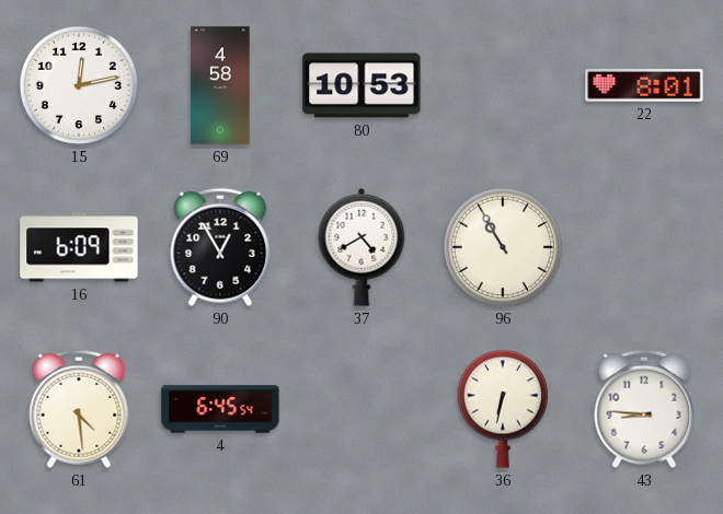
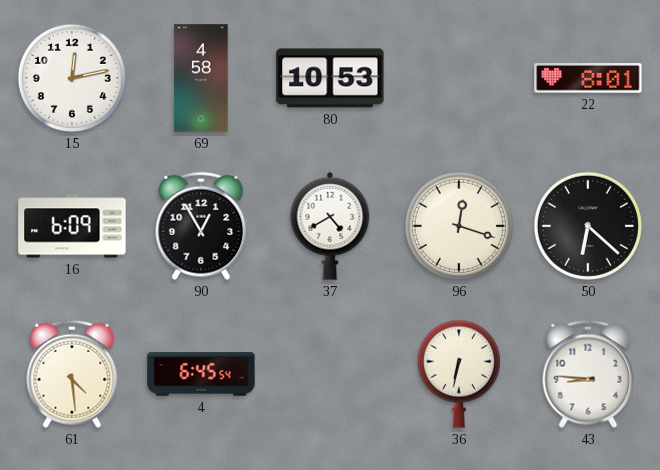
96: 10:55 -> 12:18 (459, 226)
50: none -> 6:22 (588, 226)
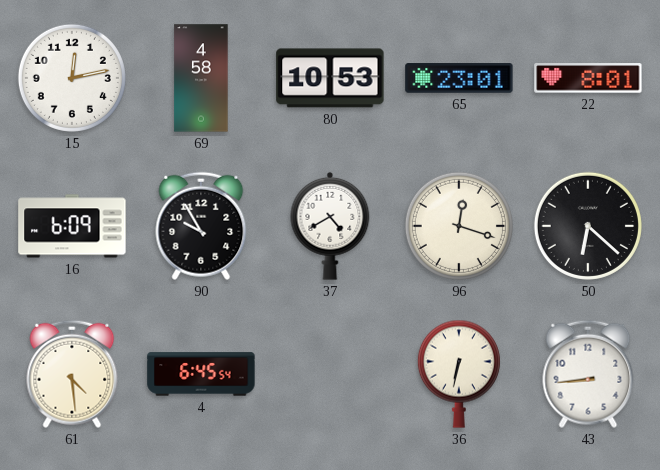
65: none -> 23:01 (459, 78)
90: 12:55 -> 9:55 (201, 226)
43: 8:46 -> 8:44 (588, 374)
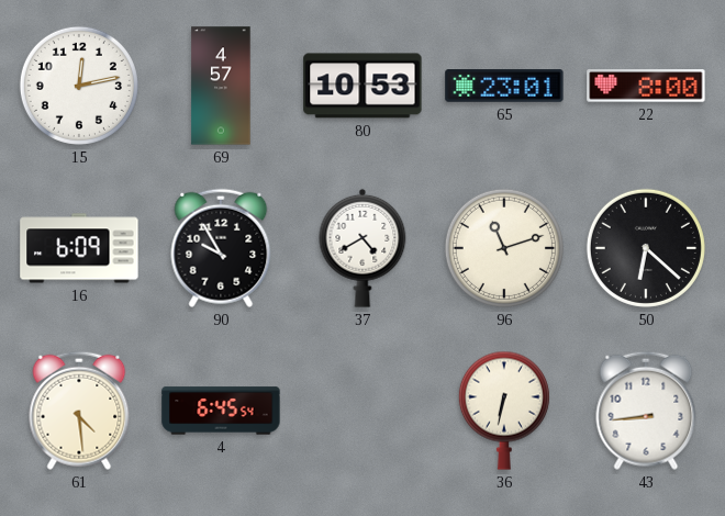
69: 4:58 -> 4:57 (221, 86)
22: 8:01 -> 8:00 (646, 86)
96: 12:18 -> 11:12 (504, 248)
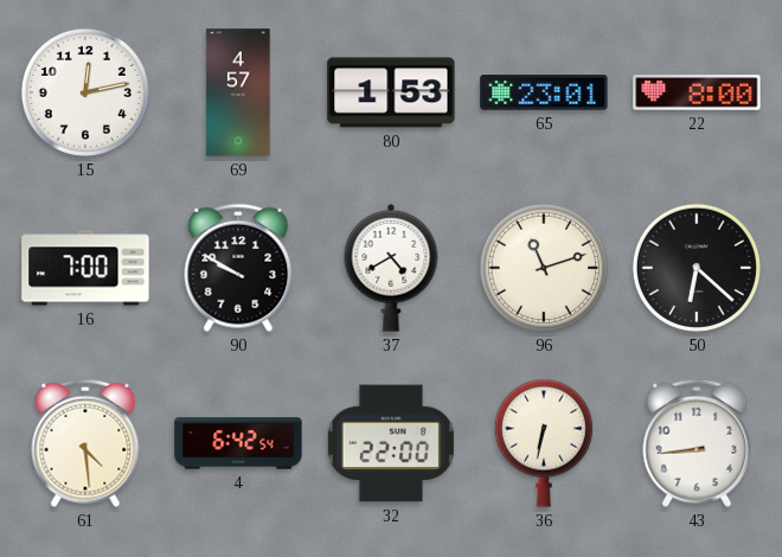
80: 10:53 -> 1:53 (391, 92)
16: 6:09 -> 7:00 (85, 268)
90: 9:55 -> 9:50 (238, 268)
4: 6:45 -> 6:42 (238, 443)
32: none -> 22:00 (391, 443)
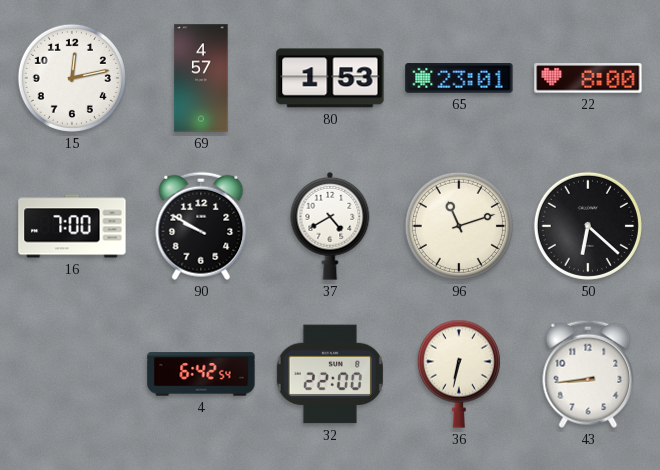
61: 4:29 -> none (85, 443)
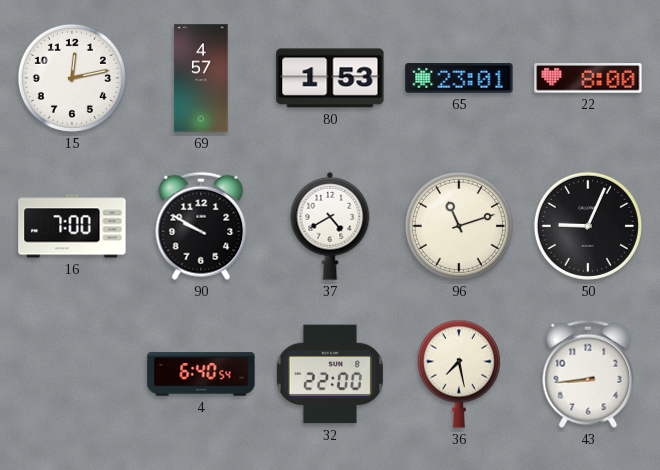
50: 6:22 -> 9:04 (588, 226)
4: 6:42 -> 6:40 (201, 374)
36: 6:32 -> 7:28 (459, 374)
